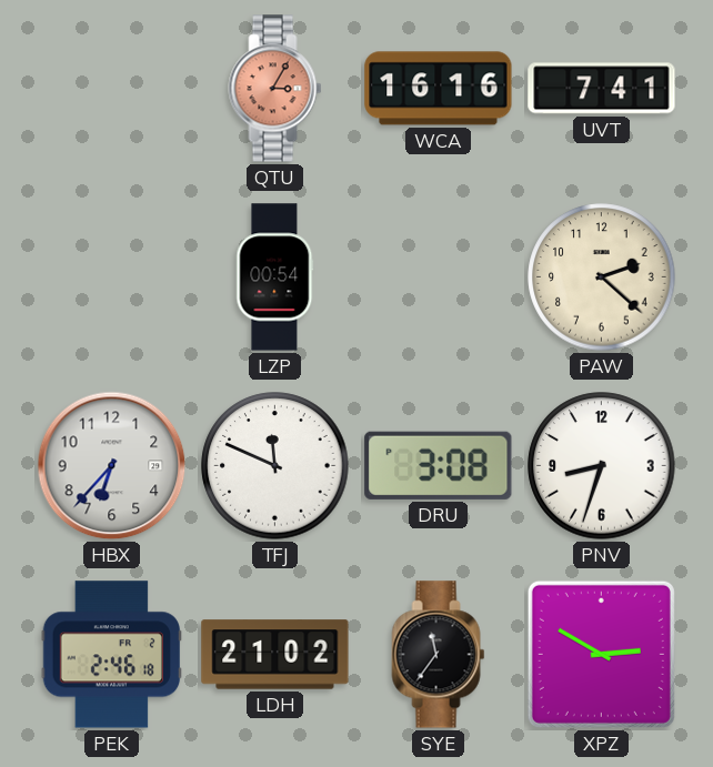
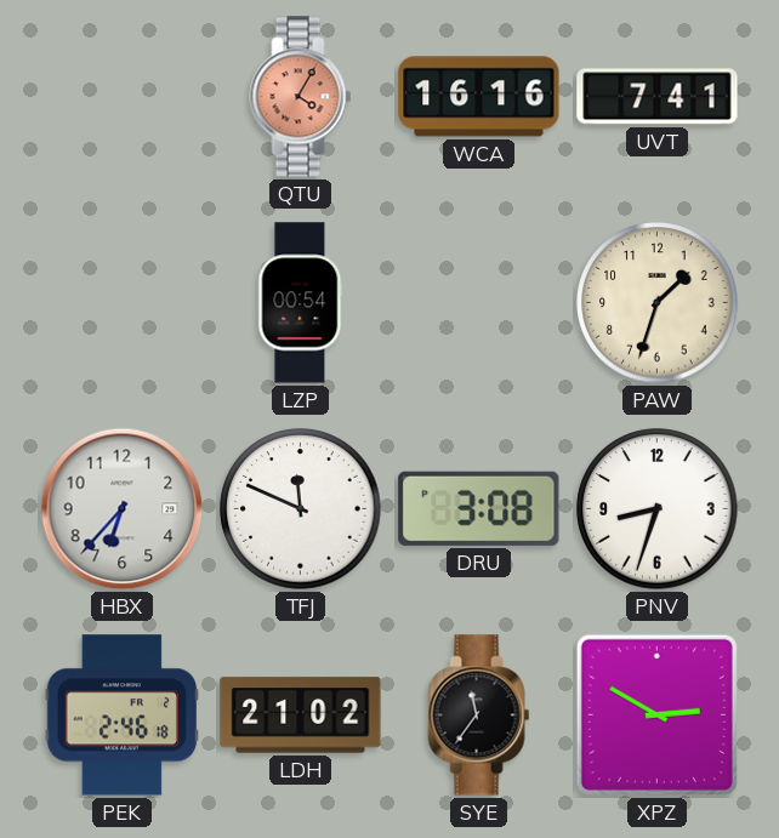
QTU: 3:05 -> 4:05 (301, 97)
PAW: 2:22 -> 1:33 (658, 303)
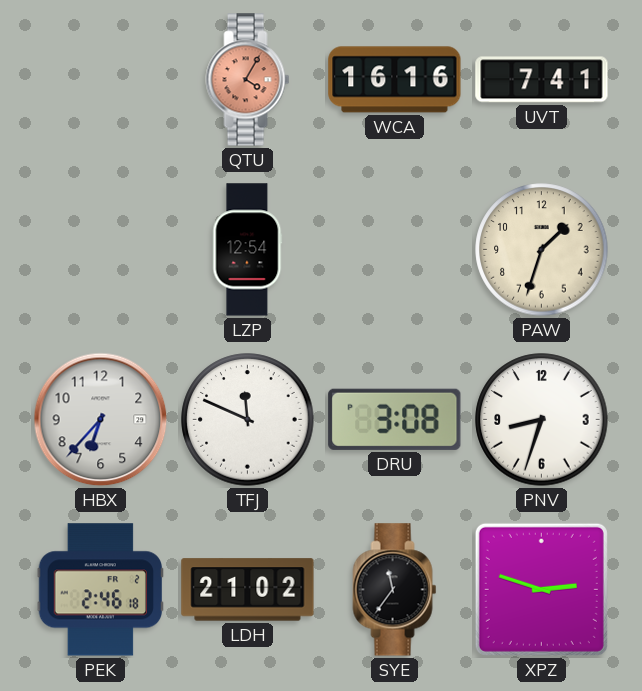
LZP: 00:54 -> 12:54 (248, 250)
XPZ: 2:50 -> 2:48 (541, 589)
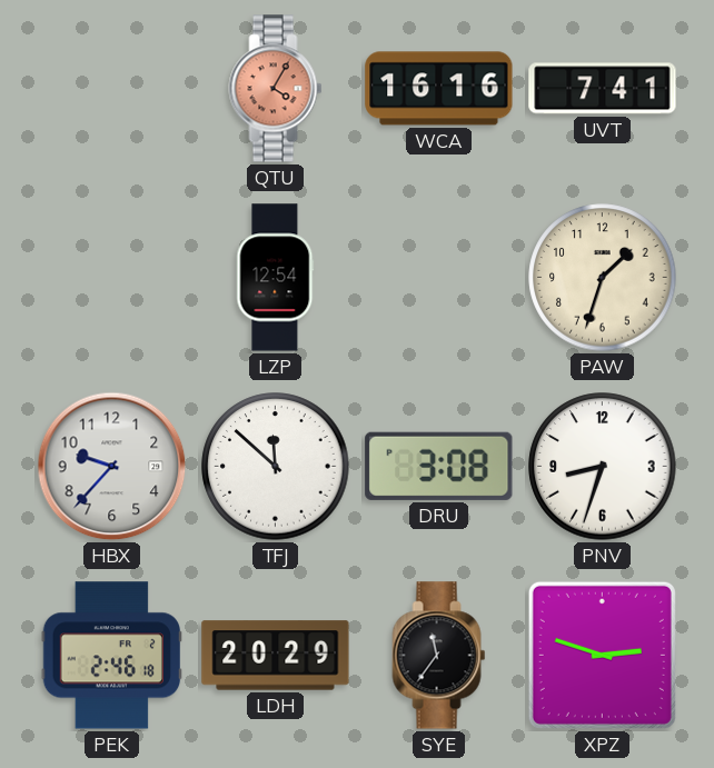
HBX: 6:37 -> 9:37 (112, 467)
TFJ: 11:49 -> 11:52 (276, 467)
LDH: 21:02 -> 20:29 (276, 656)
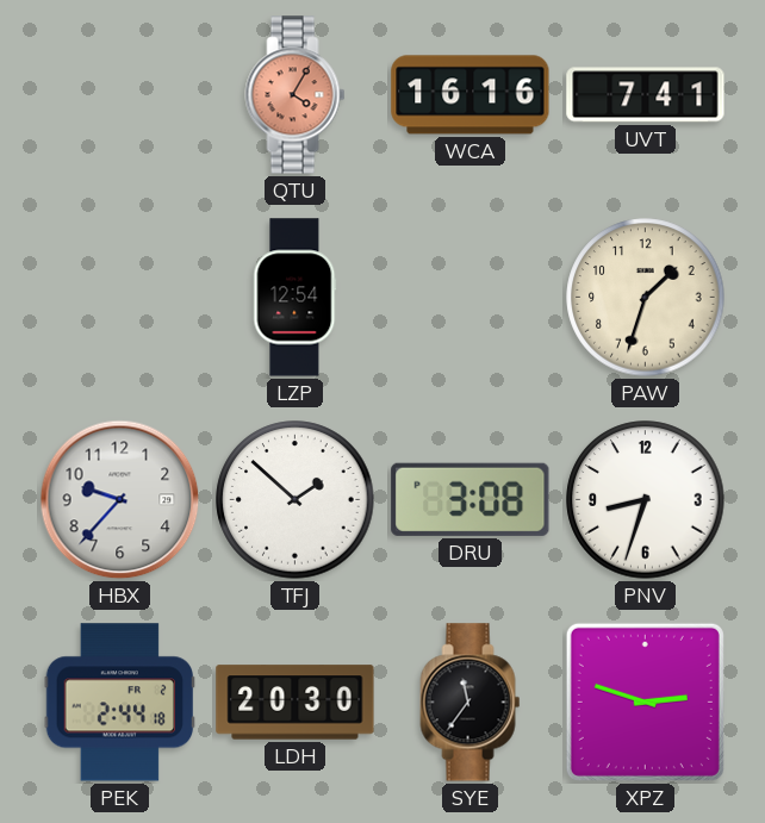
TFJ: 11:52 -> 1:52 (296, 500)
PEK: 2:46 -> 2:44 (119, 703)
LDH: 20:29 -> 20:30 (296, 703)
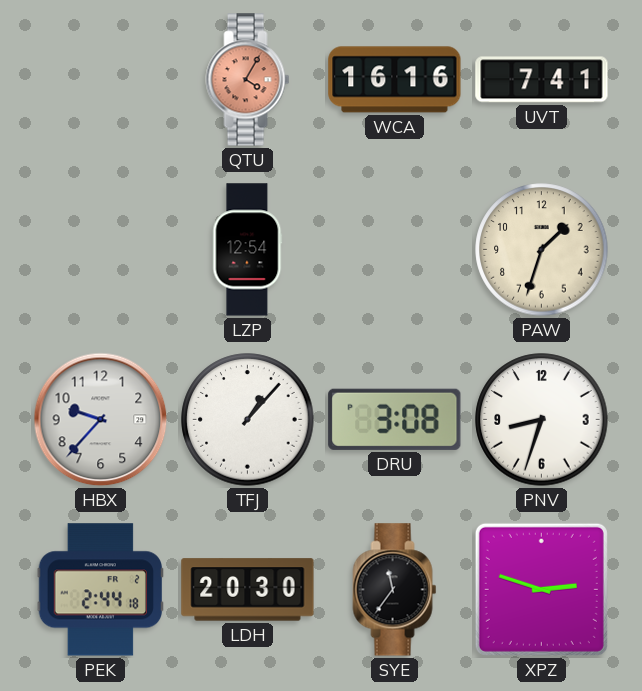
TFJ: 1:52 -> 1:07 (248, 420)
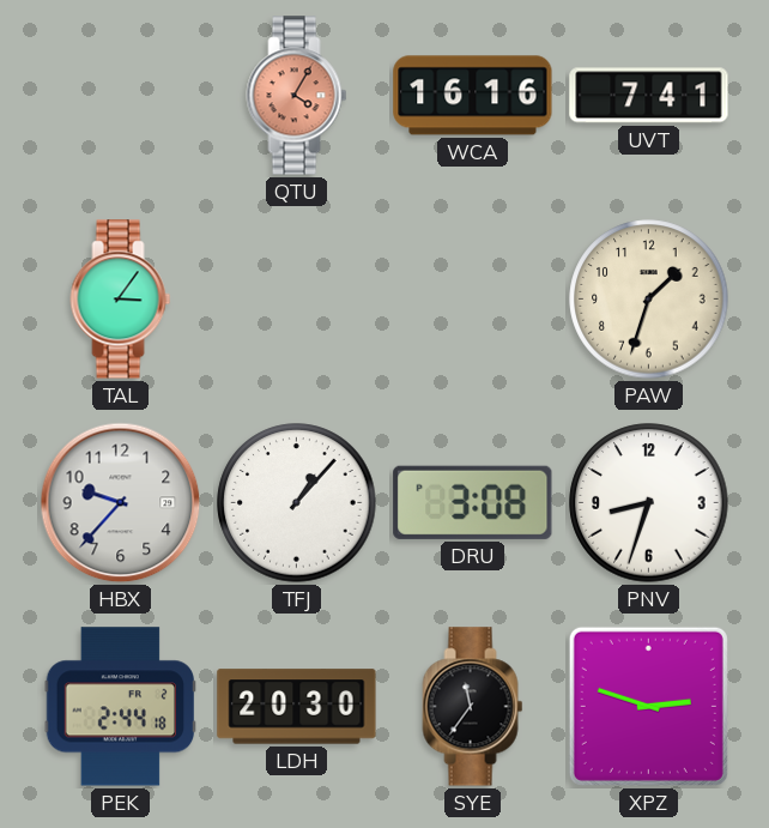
TAL: none -> 3:06 (121, 300)
LZP: 12:54 -> none (248, 250)
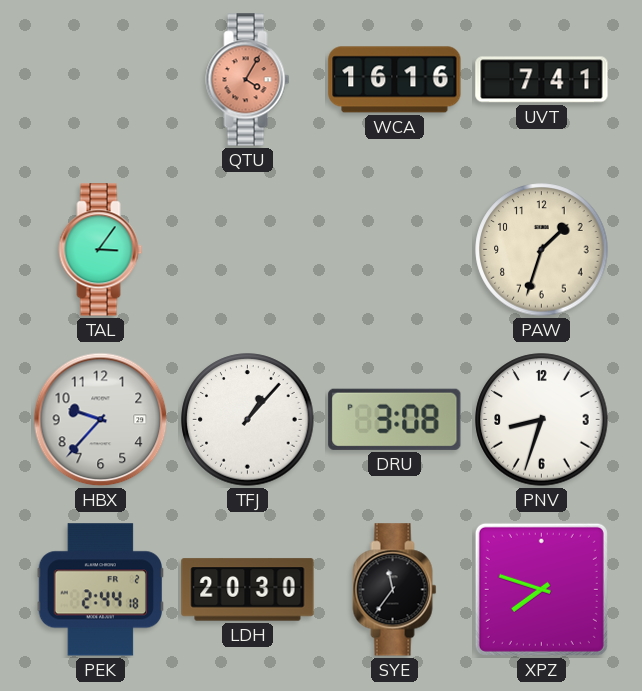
XPZ: 2:48 -> 7:48 (541, 589)
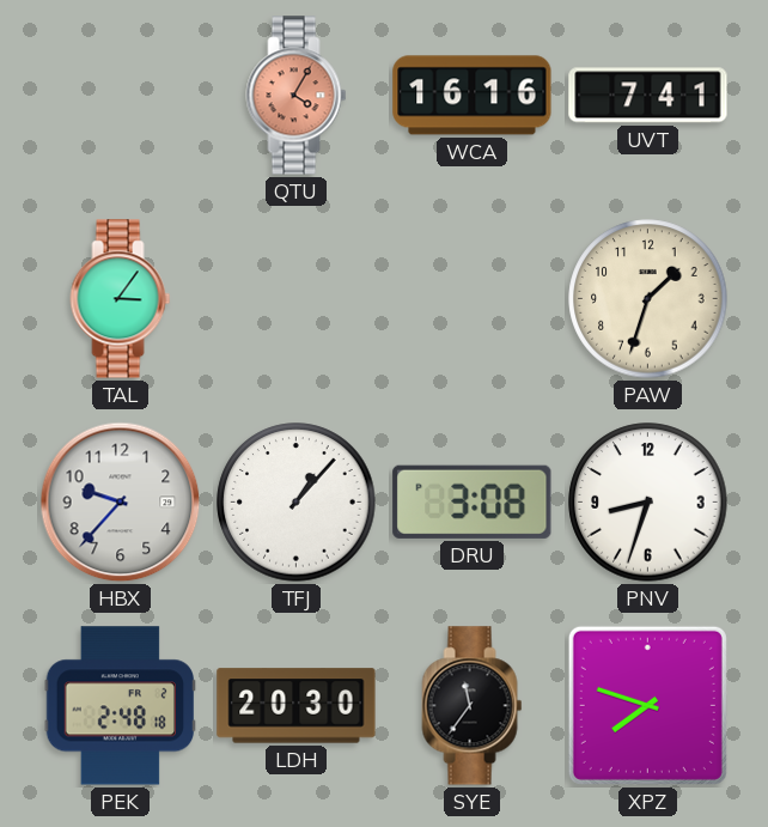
PEK: 2:44 -> 2:48 (120, 706)
